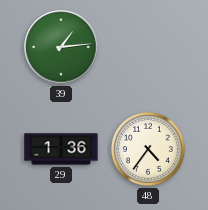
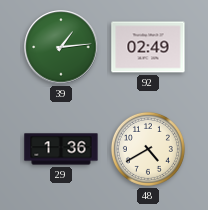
92: none -> 02:49 (148, 47)
48: 4:36 -> 4:40 (148, 149)
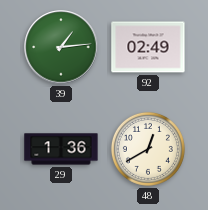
48: 4:40 -> 12:40 (148, 149)
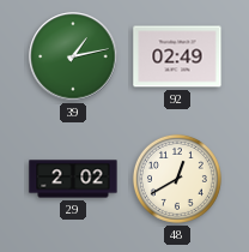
39: 1:14 -> 1:13 (73, 56)
29: 1:36 -> 2:02 (73, 179)
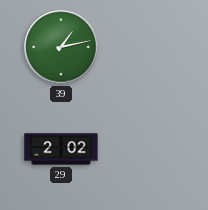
92: 02:49 -> none (177, 56)
48: 12:40 -> none (177, 179)
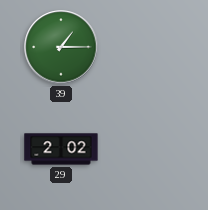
39: 1:13 -> 1:15 (61, 47)
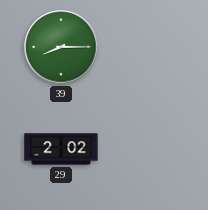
39: 1:15 -> 8:15 (61, 47)
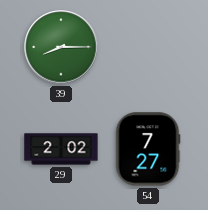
54: none -> 7:27 (148, 149)
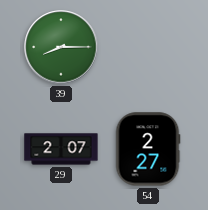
29: 2:02 -> 2:07 (61, 149)
54: 7:27 -> 2:27 (148, 149)
